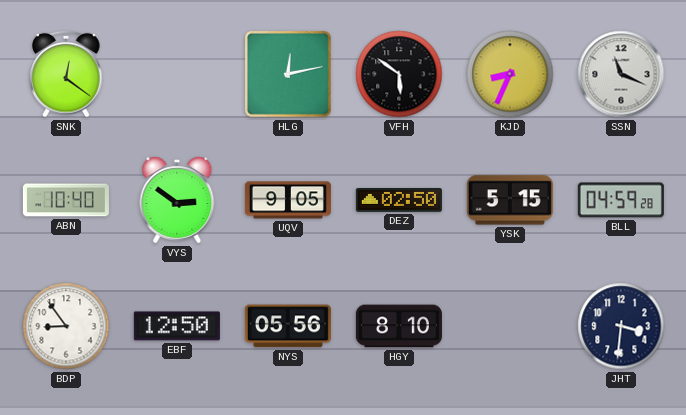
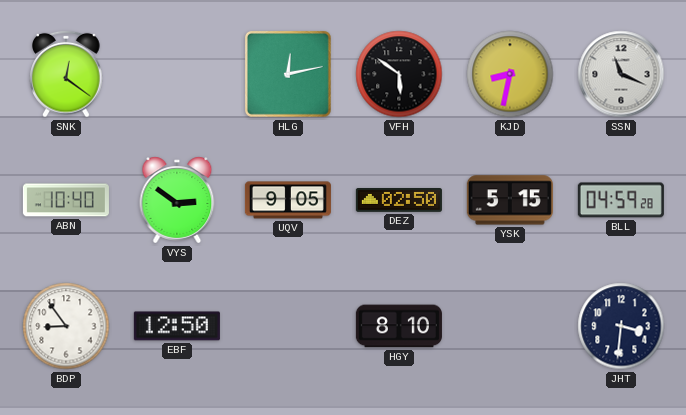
KJD: 8:34 -> 8:32 (510, 74)
NYS: 05:56 -> none (288, 326)
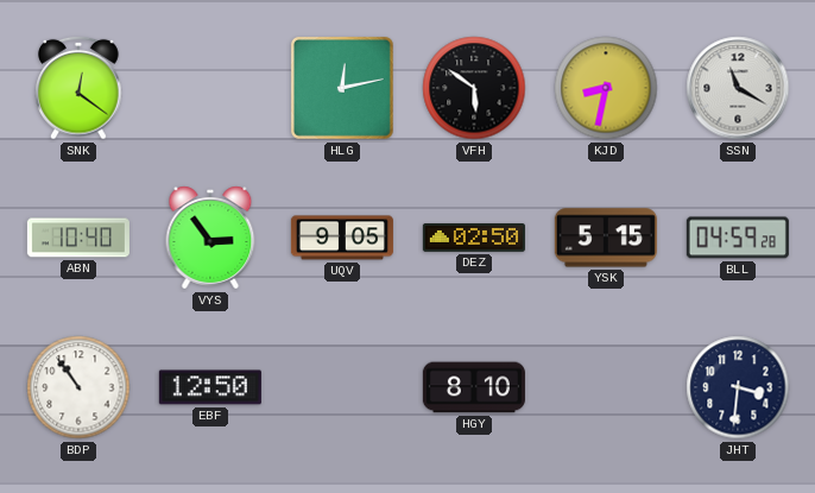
SSN: 11:19 -> 11:20 (738, 88)
VYS: 2:51 -> 2:54 (210, 238)
BDP: 8:54 -> 10:54 (78, 387)
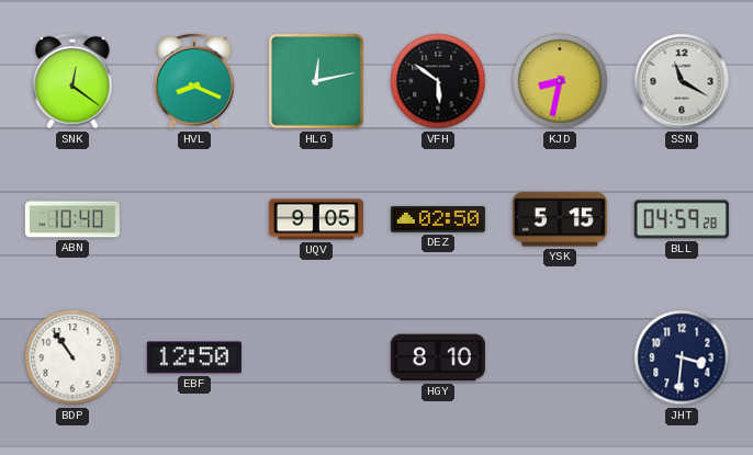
HVL: none -> 8:19 (194, 81)
VYS: 2:54 -> none (210, 238)
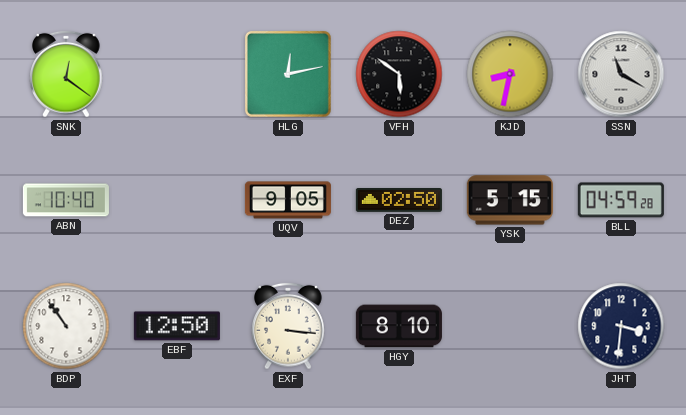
HVL: 8:19 -> none (194, 81)
EXF: none -> 3:16 (288, 326)
